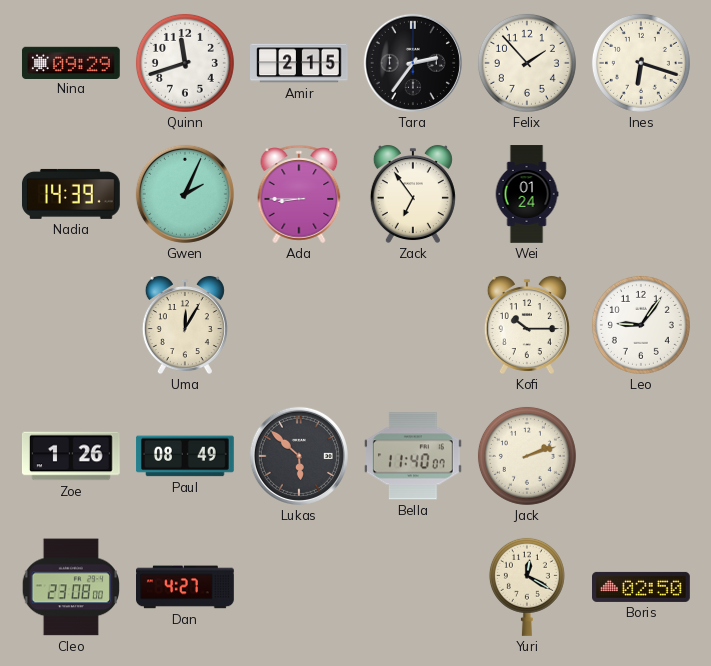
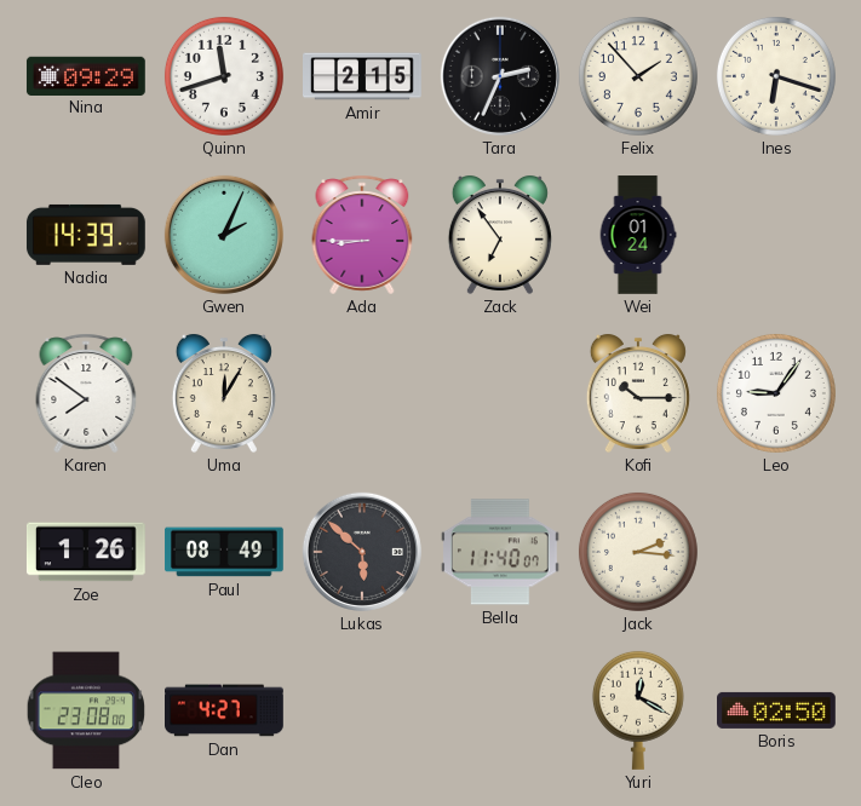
Tara: 2:36 -> 2:34 (500, 76)
Karen: none -> 7:51 (86, 393)
Jack: 2:12 -> 2:16 (638, 552)
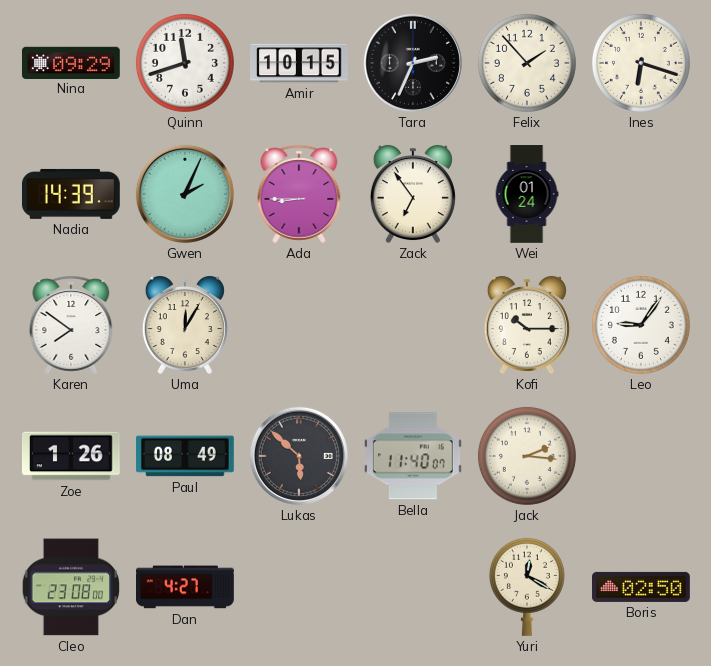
Amir: 2:15 -> 10:15 (299, 63)
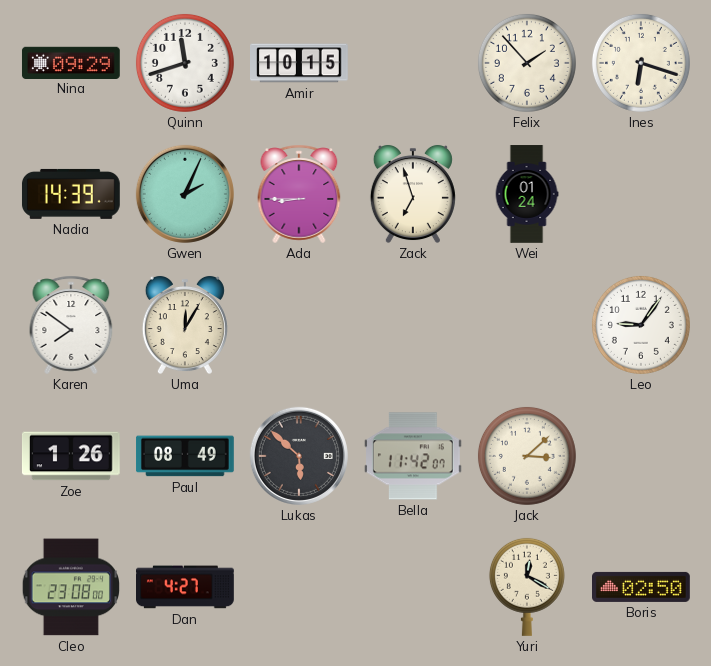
Tara: 2:34 -> none (413, 63)
Zack: 6:54 -> 6:57 (413, 194)
Kofi: 10:15 -> none (527, 325)
Bella: 11:40 -> 11:42 (413, 456)
Jack: 2:16 -> 3:08 (527, 456)
